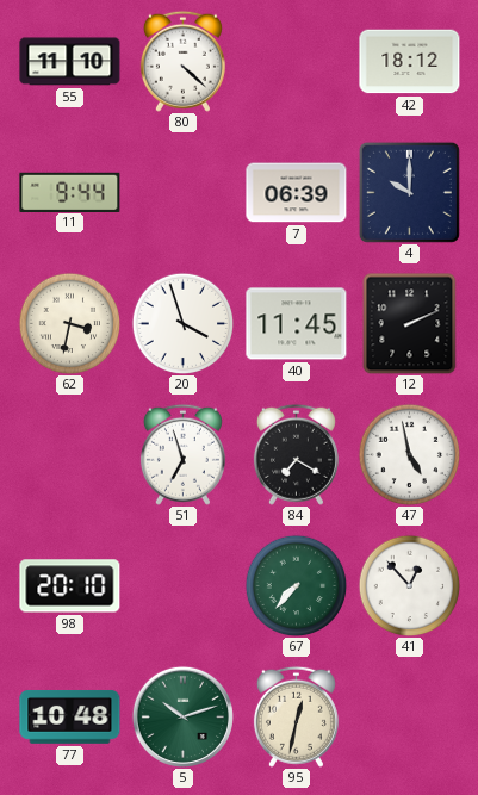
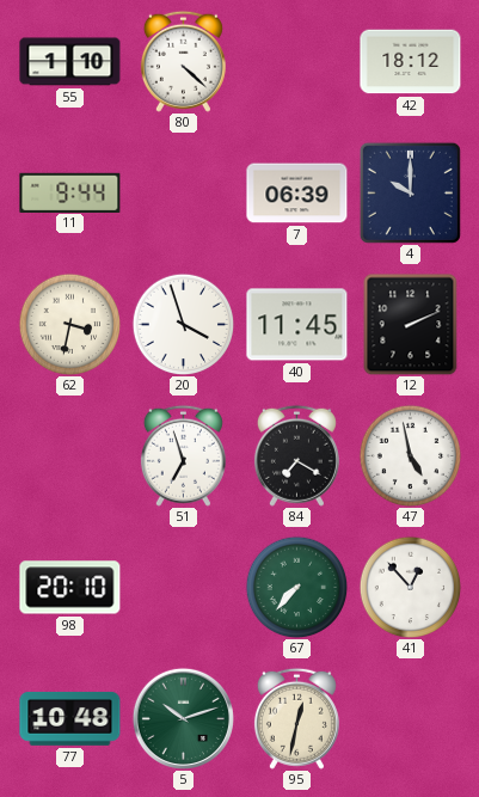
55: 11:10 -> 1:10 (70, 62)
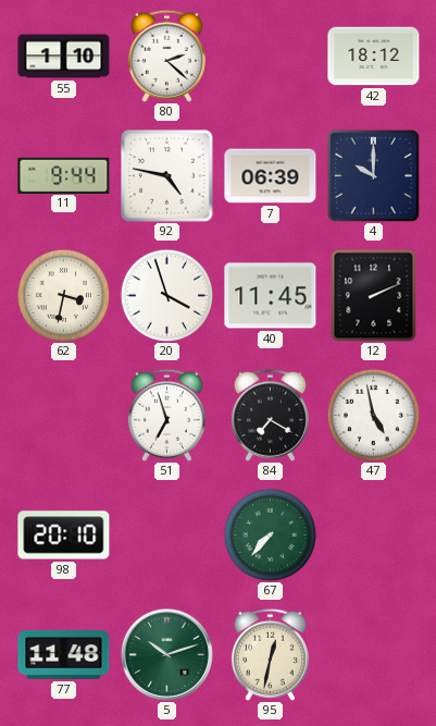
80: 4:22 -> 2:22 (166, 56)
92: none -> 4:47 (167, 176)
41: 12:53 -> none (410, 587)
77: 10:48 -> 11:48 (64, 655)
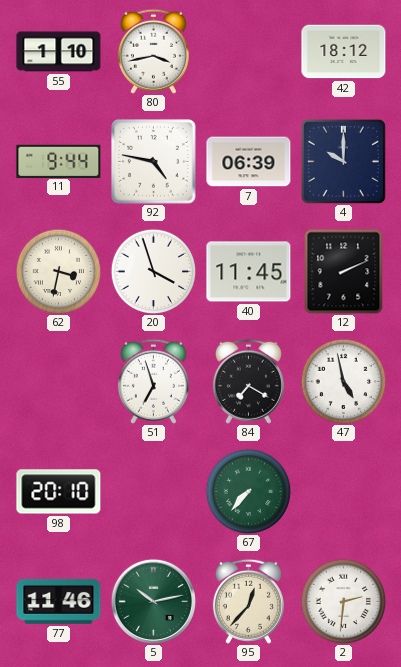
80: 2:22 -> 3:43 (153, 51)
77: 11:48 -> 11:46 (59, 602)
5: 10:12 -> 10:13 (153, 601)
95: 12:32 -> 12:37 (248, 601)
2: none -> 2:31 (343, 601)
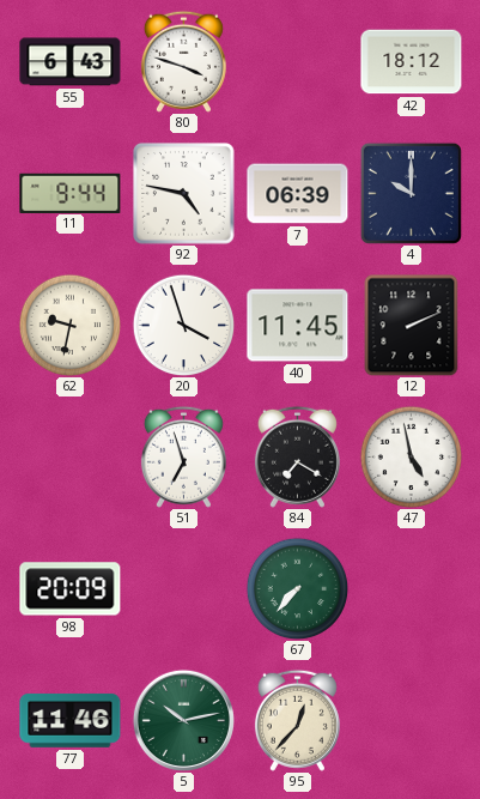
55: 1:10 -> 6:43 (71, 62)
80: 3:43 -> 3:48 (183, 61)
62: 3:32 -> 9:32 (69, 325)
98: 20:10 -> 20:09 (71, 589)
2: 2:31 -> none (343, 601)
